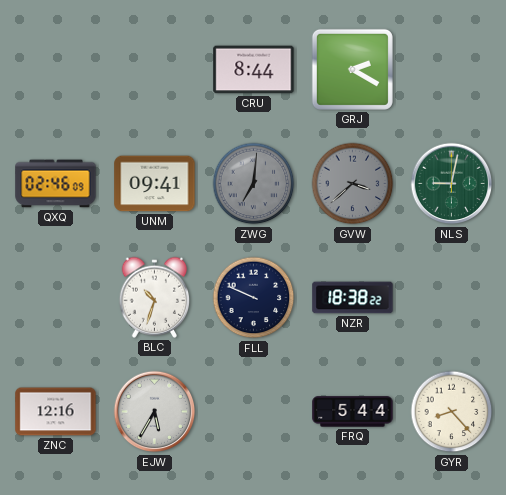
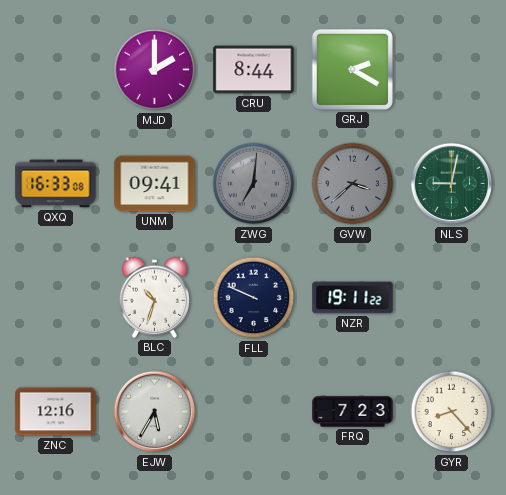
MJD: none -> 2:00 (155, 70)
QXQ: 02:46 -> 16:33 (56, 184)
NZR: 18:38 -> 19:11 (353, 298)
FRQ: 5:44 -> 7:23 (353, 412)
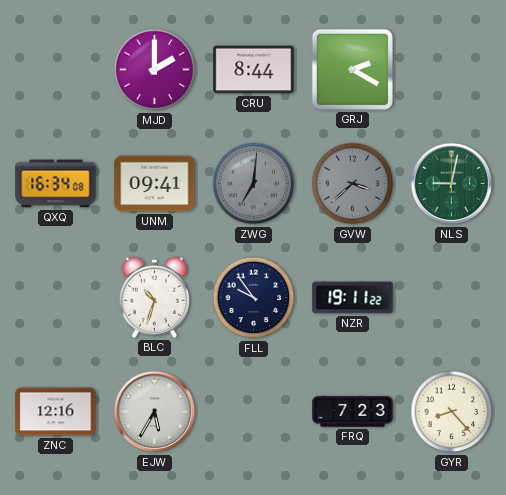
QXQ: 16:33 -> 16:34 (56, 184)
FLL: 9:49 -> 9:54 (254, 298)
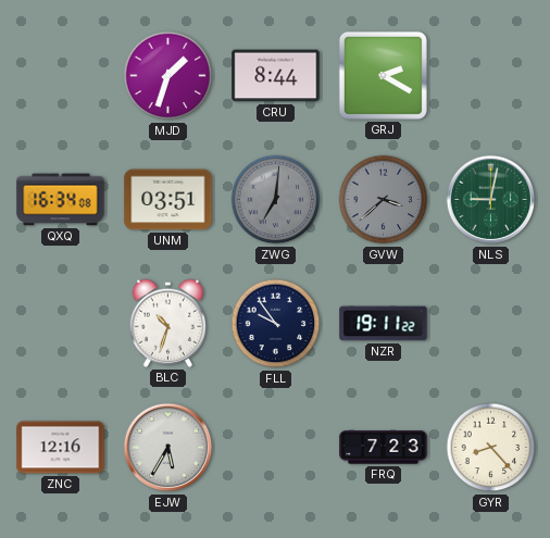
MJD: 2:00 -> 1:33 (168, 76)
UNM: 09:41 -> 03:51 (168, 200)
